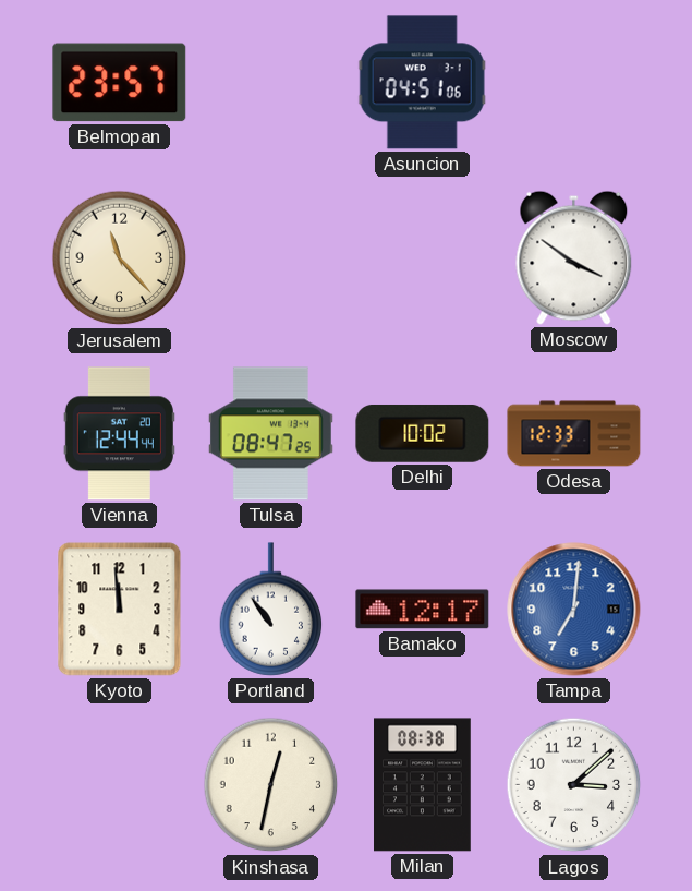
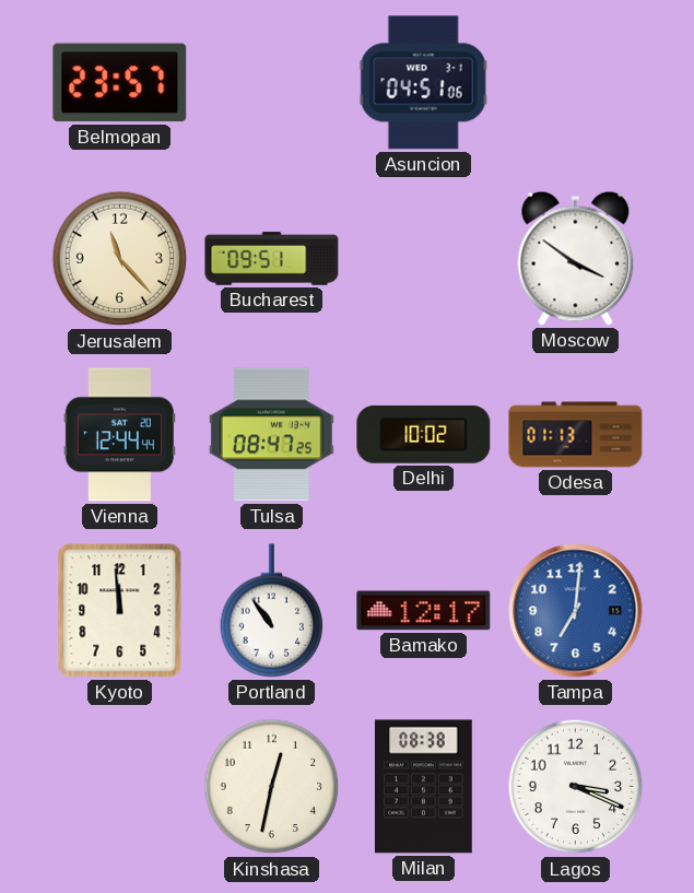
Bucharest: none -> 09:51 (272, 259)
Odesa: 12:33 -> 01:13 (576, 435)
Lagos: 3:08 -> 3:19 (576, 787)
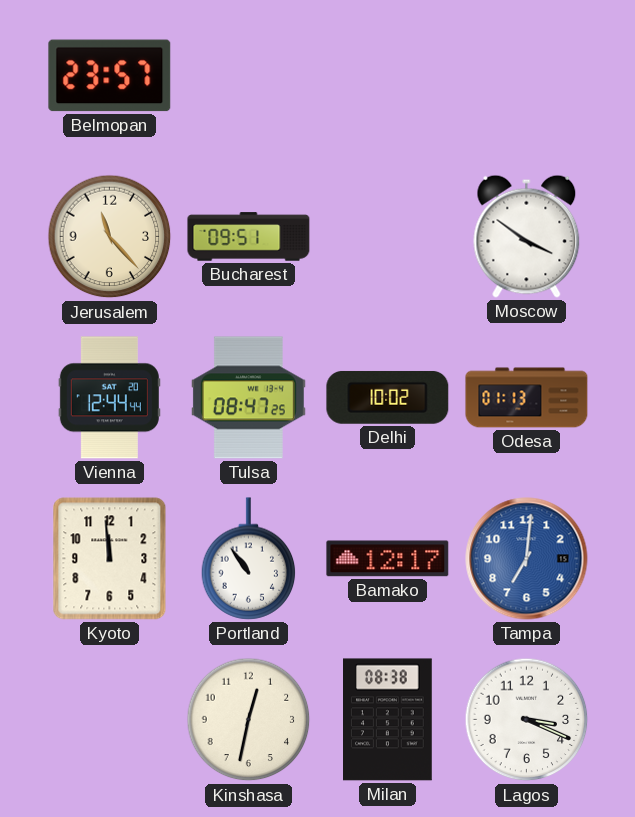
Asuncion: 04:51 -> none (423, 83)
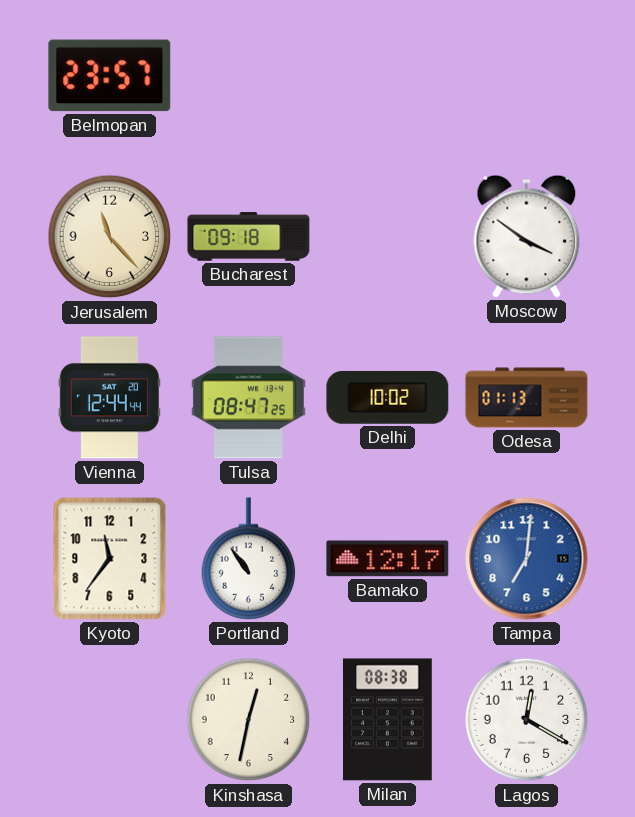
Bucharest: 09:51 -> 09:18 (249, 237)
Kyoto: 11:59 -> 11:36 (110, 559)
Lagos: 3:19 -> 12:20 (527, 720)
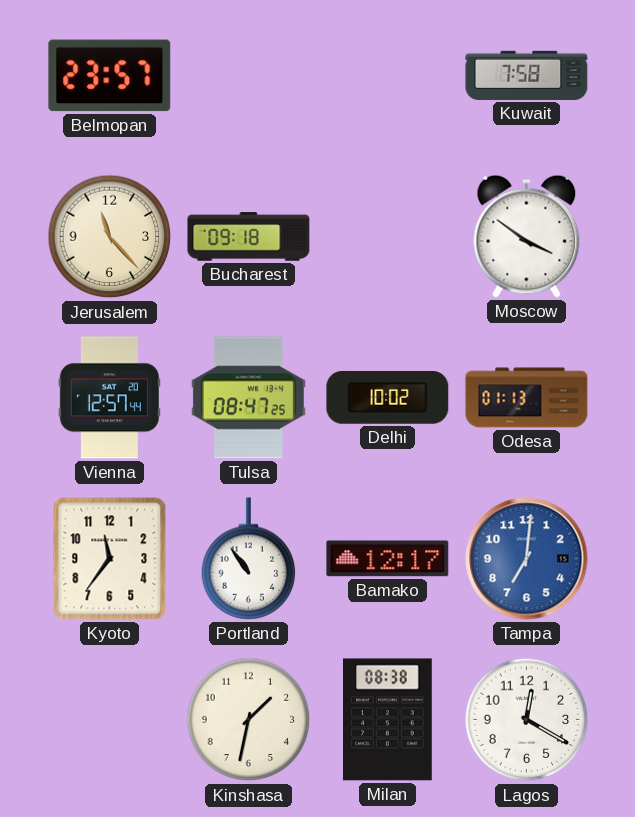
Kuwait: none -> 7:58 (527, 75)
Vienna: 12:44 -> 12:57 (109, 398)
Kinshasa: 12:32 -> 1:32 (249, 720)
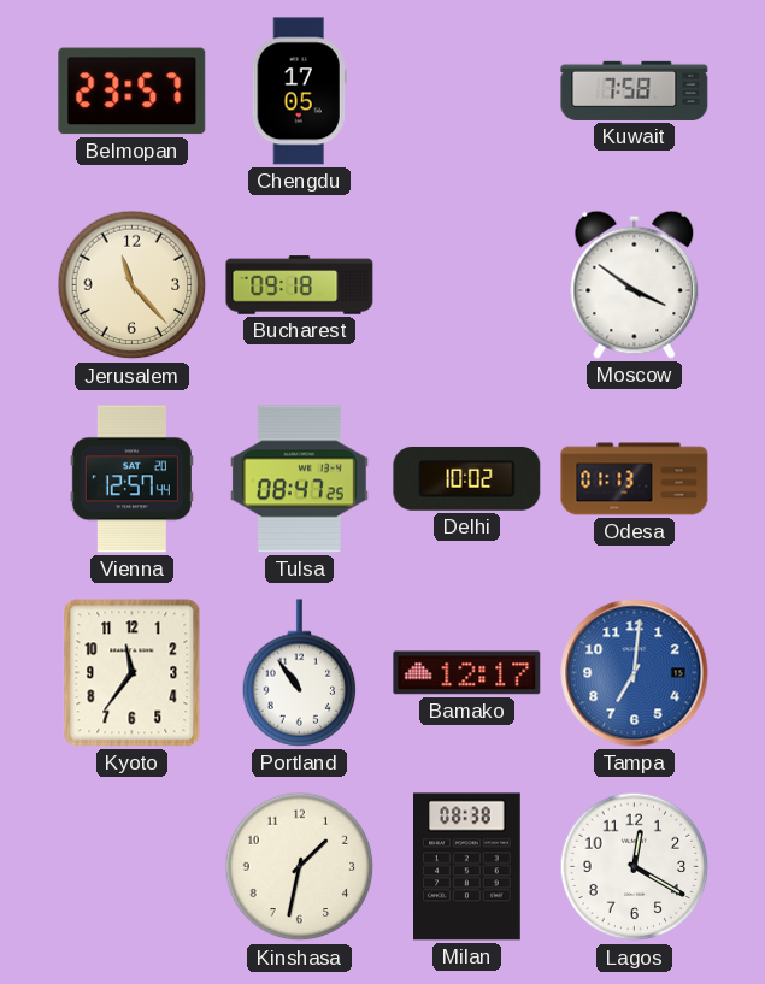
Chengdu: none -> 17:05 (299, 92)
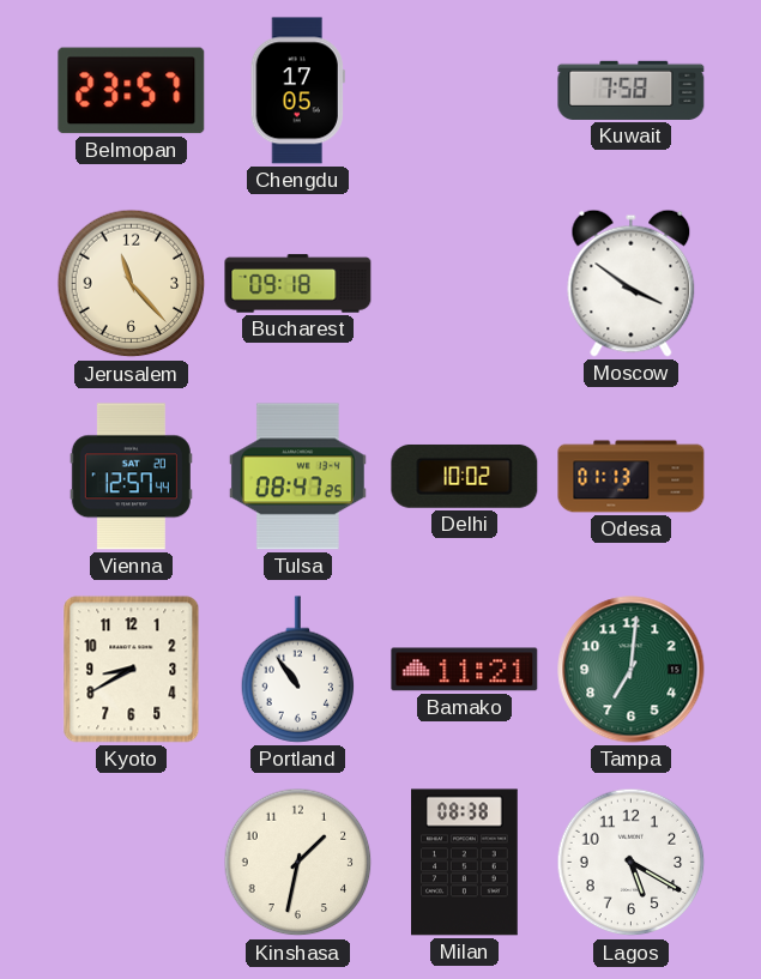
Kyoto: 11:36 -> 8:40 (132, 670)
Bamako: 12:17 -> 11:21 (465, 670)
Tampa dial: blue -> green (632, 670)
Lagos: 12:20 -> 5:20 (632, 863)
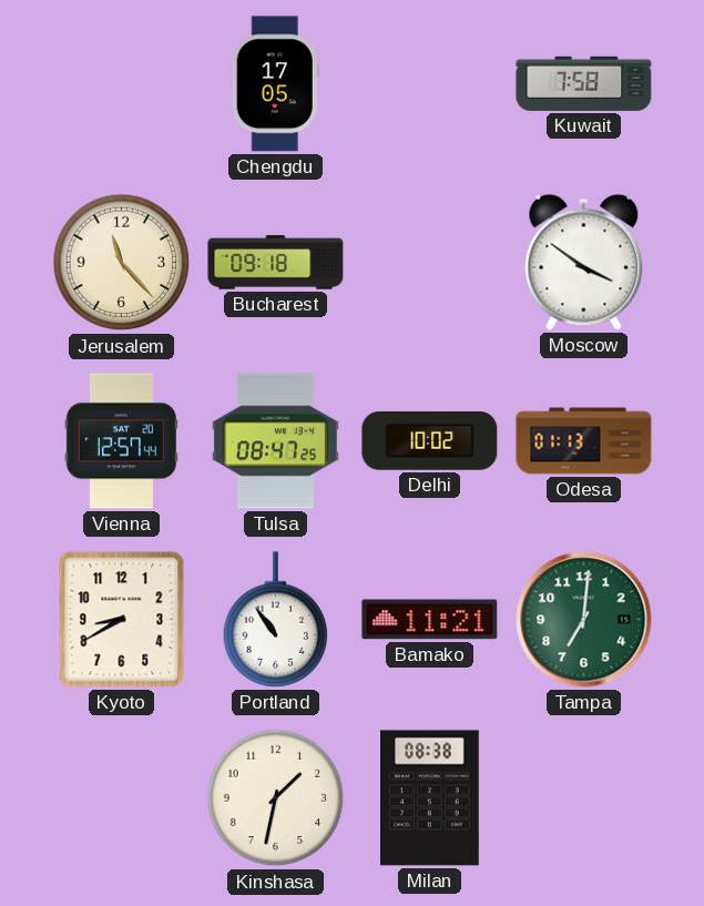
Belmopan: 23:57 -> none (132, 91)
Lagos: 5:20 -> none (632, 863)
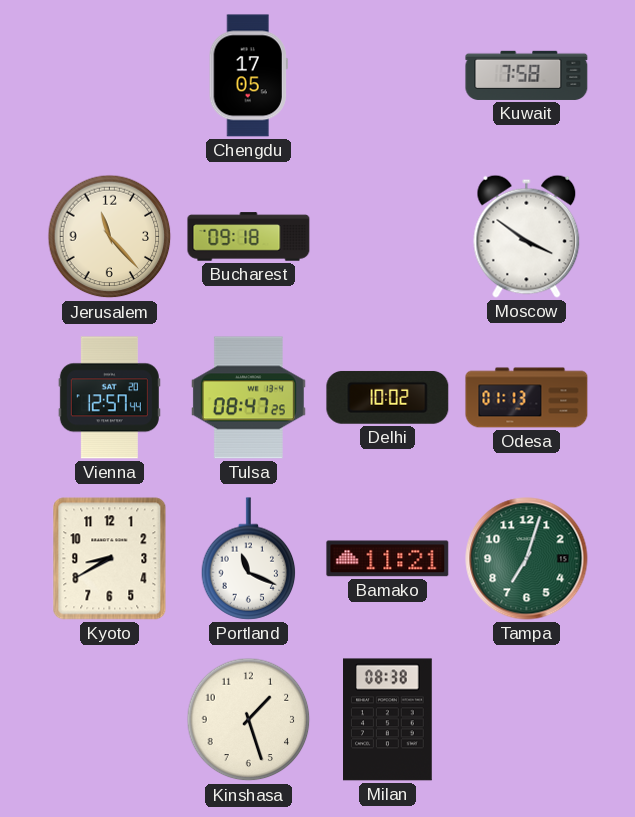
Portland: 10:54 -> 11:19 (249, 559)
Tampa: 7:01 -> 7:03 (527, 559)
Kinshasa: 1:32 -> 1:27 (249, 720)
